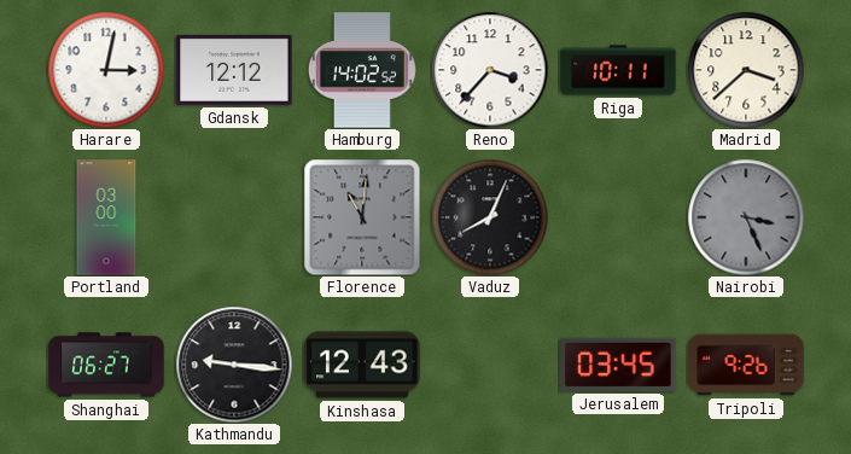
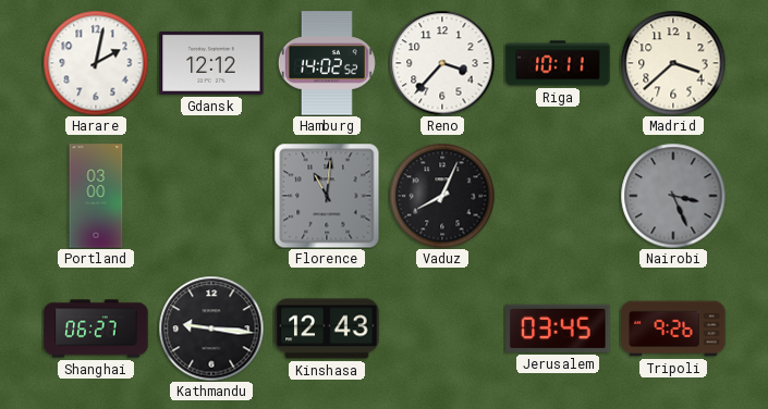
Harare: 3:02 -> 2:02 (96, 63)
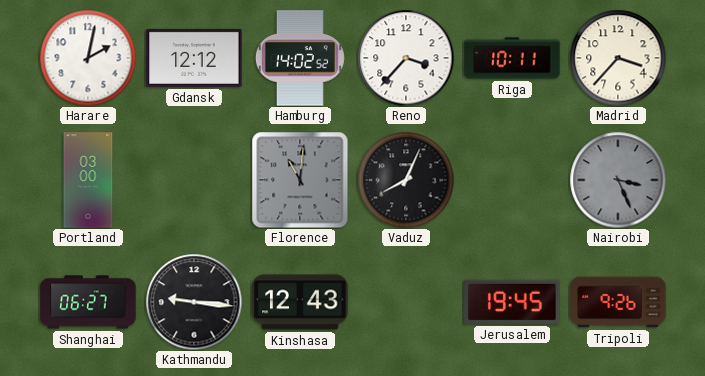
Madrid: 3:38 -> 3:37 (618, 58)
Jerusalem: 03:45 -> 19:45 (512, 302)
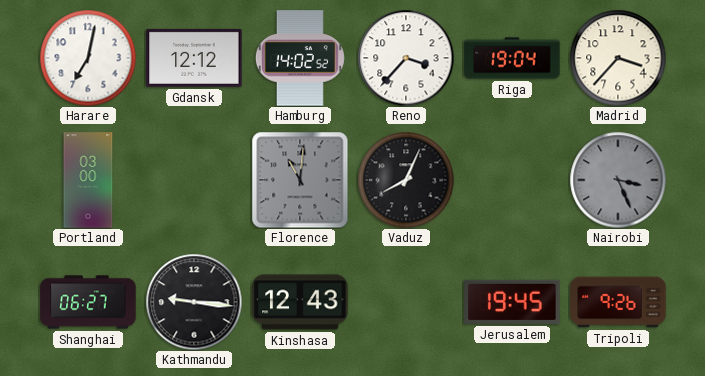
Harare: 2:02 -> 7:02 (88, 58)
Riga: 10:11 -> 19:04 (512, 58)
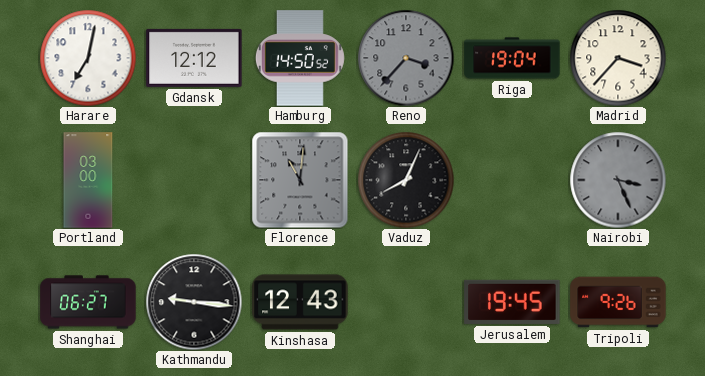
Hamburg: 14:02 -> 14:50 (300, 58)
Reno dial: white -> grey (406, 58)
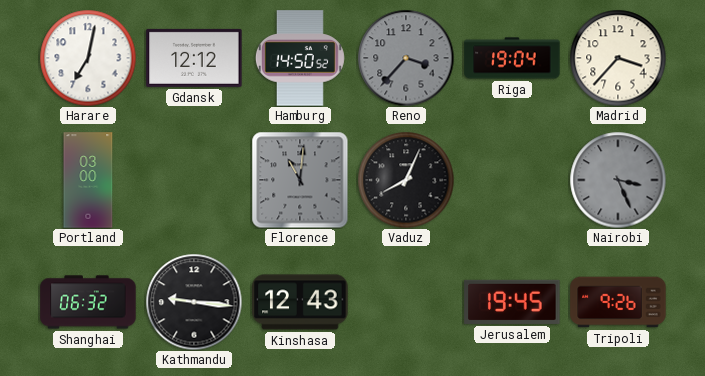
Shanghai: 06:27 -> 06:32 (88, 302)
